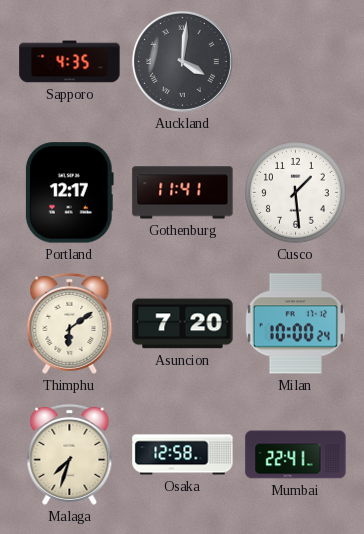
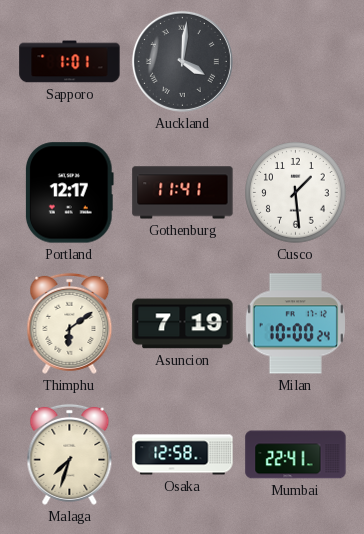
Sapporo: 4:35 -> 1:01 (70, 62)
Asuncion: 7:20 -> 7:19 (183, 324)
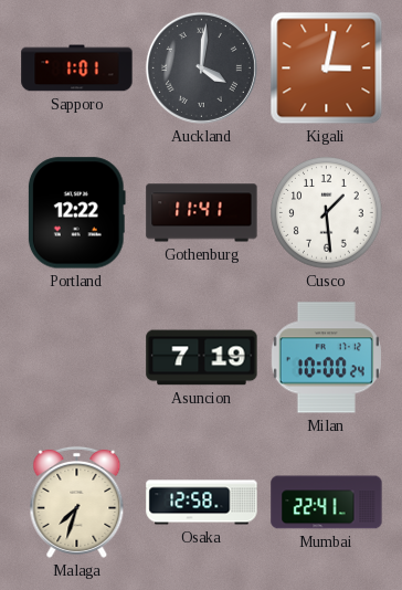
Kigali: none -> 3:02 (327, 69)
Portland: 12:17 -> 12:22 (76, 213)
Thimphu: 6:09 -> none (70, 323)
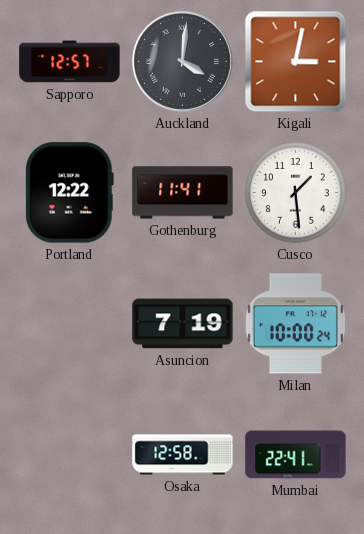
Sapporo: 1:01 -> 12:57 (70, 62)
Malaga: 7:33 -> none (77, 502)
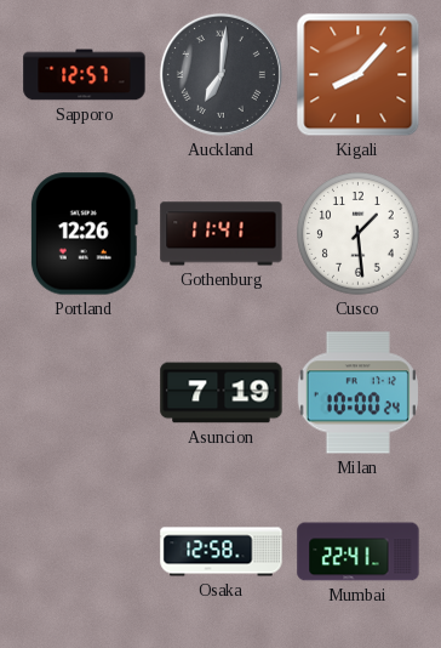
Auckland: 4:01 -> 7:01 (220, 74)
Kigali: 3:02 -> 8:07 (359, 75)
Portland: 12:22 -> 12:26 (84, 234)
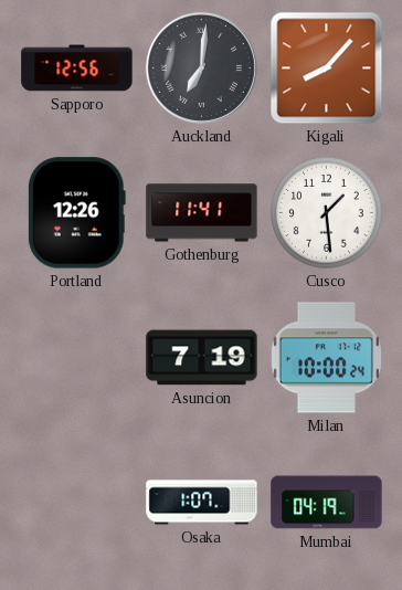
Sapporo: 12:57 -> 12:56 (77, 69)
Osaka: 12:58 -> 1:07 (202, 503)
Mumbai: 22:41 -> 04:19 (327, 503)
